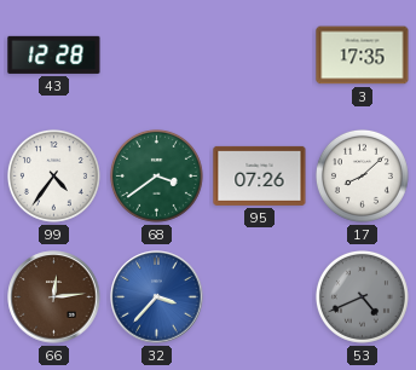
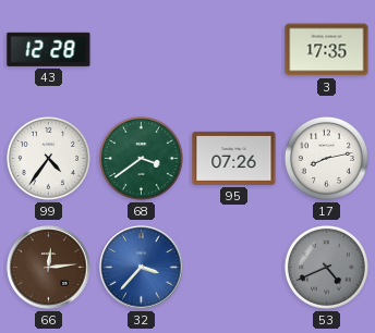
17: 8:08 -> 8:13 (326, 158)
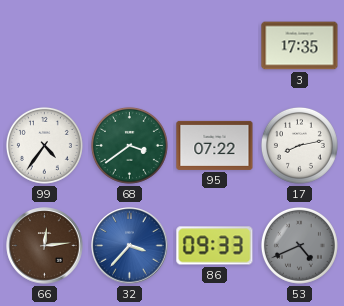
43: 12:28 -> none (49, 49)
95: 07:26 -> 07:22 (215, 145)
86: none -> 09:33 (215, 246)
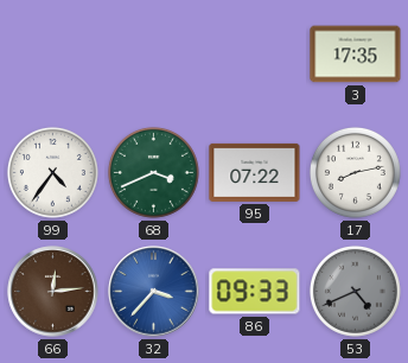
68: 3:39 -> 3:41 (153, 172)
